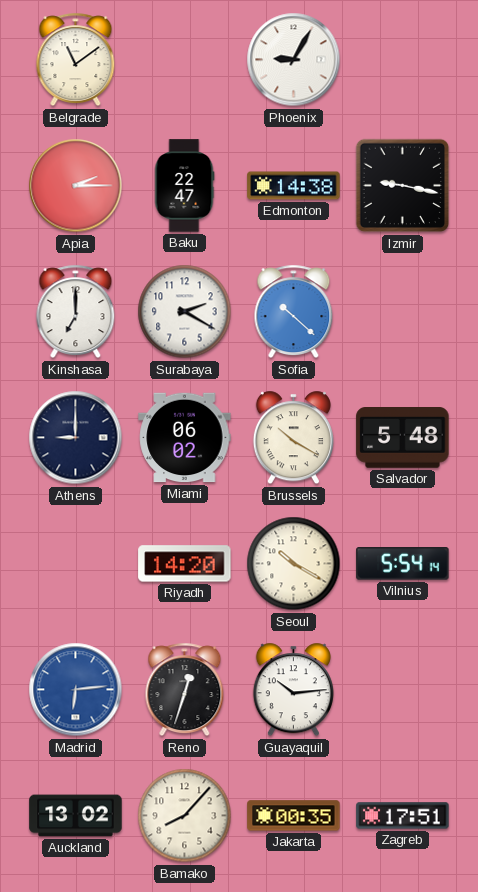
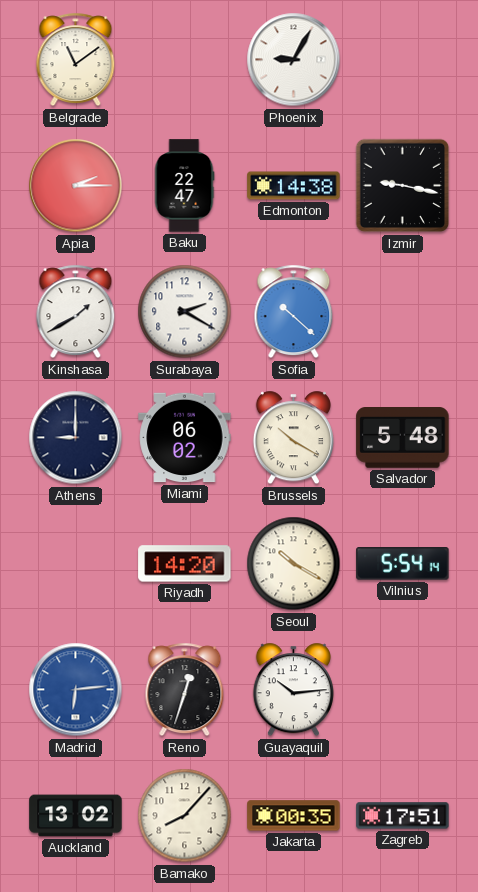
Kinshasa: 7:00 -> 1:40 (76, 312)
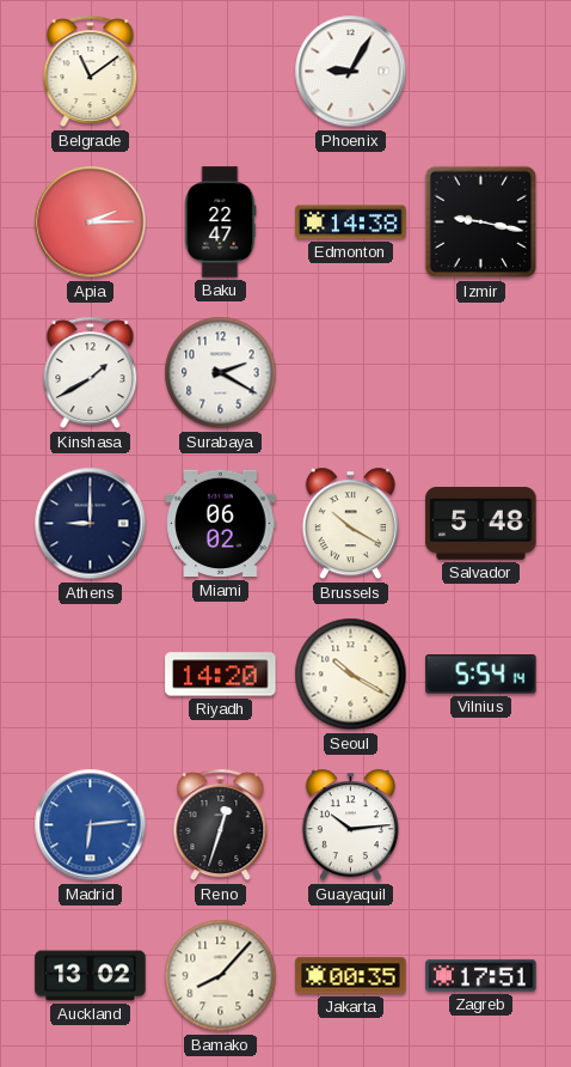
Sofia: 10:22 -> none (294, 312)
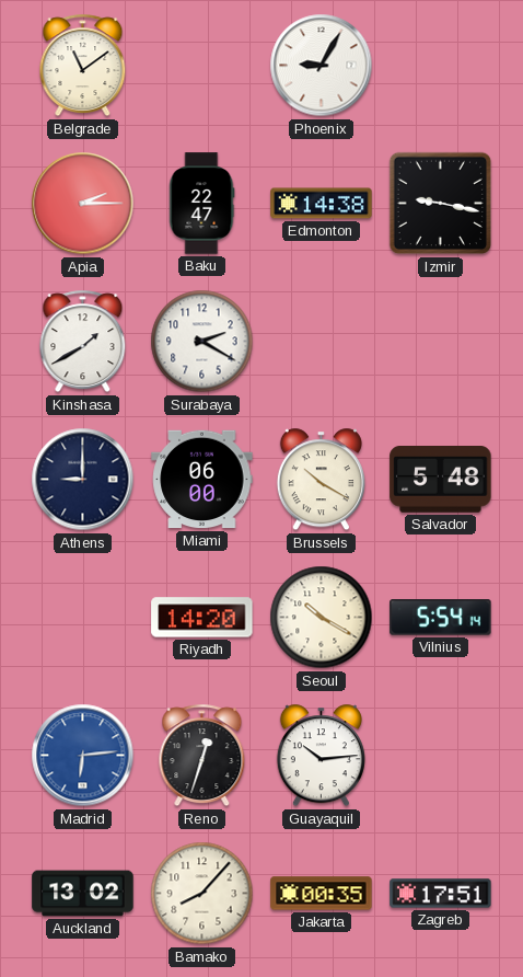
Miami: 06:02 -> 06:00 (202, 480)
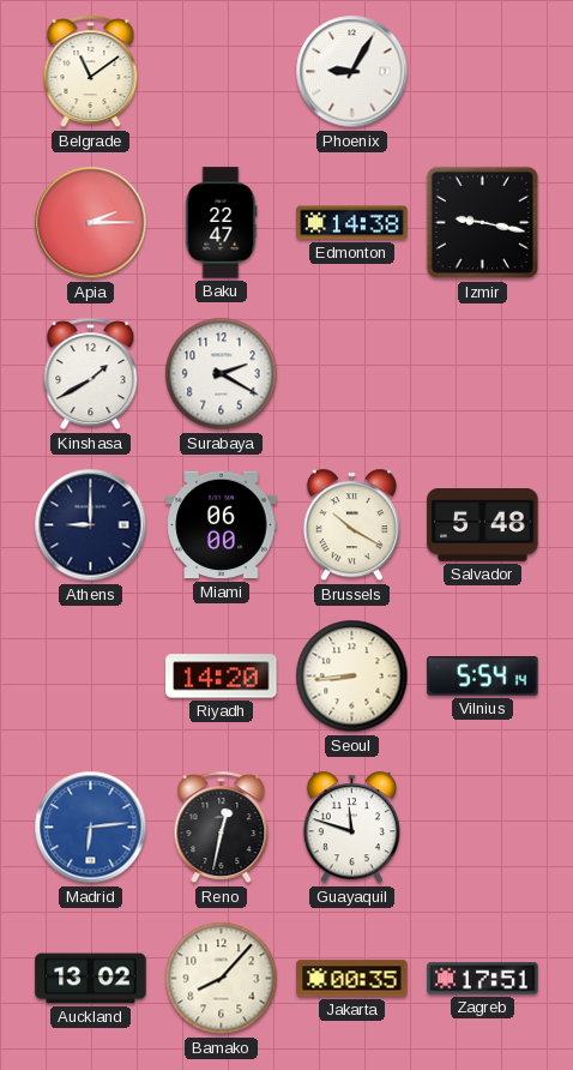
Seoul: 10:20 -> 8:44 (352, 677)
Reno: 12:33 -> 12:32 (222, 828)
Guayaquil: 10:14 -> 11:48 (351, 828)
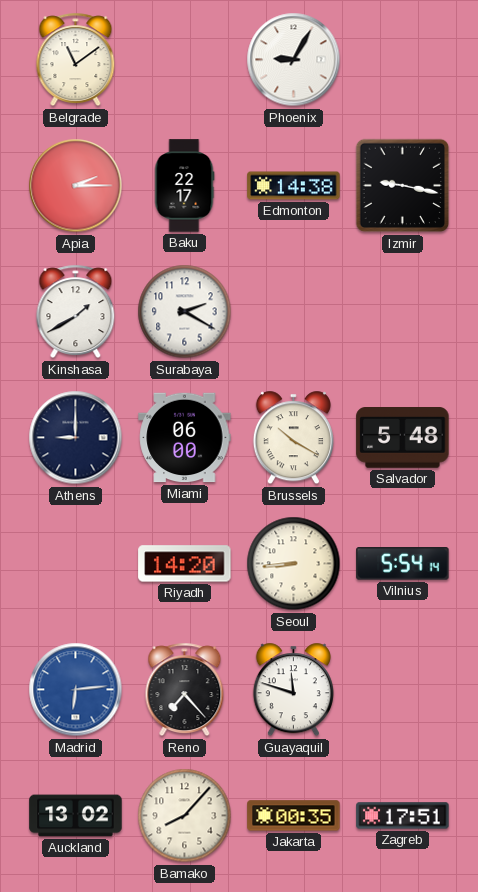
Baku: 22:47 -> 22:17 (184, 186)
Reno: 12:32 -> 7:23 (185, 690)
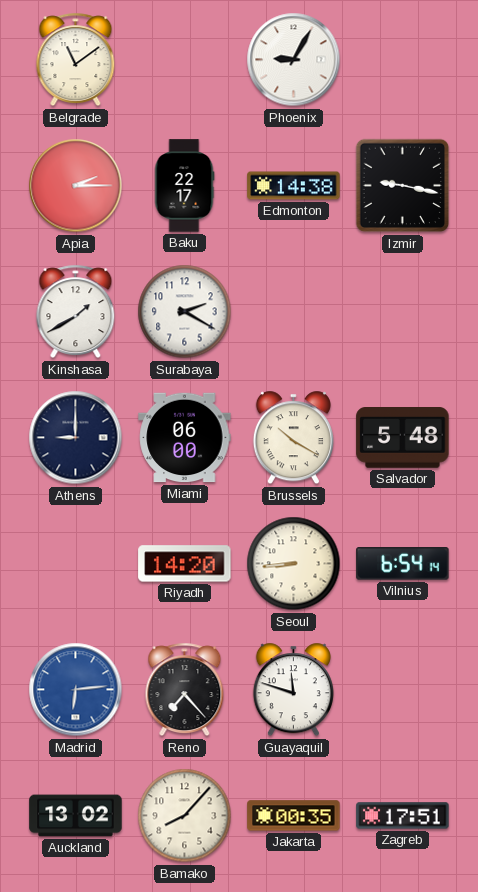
Vilnius: 5:54 -> 6:54 (403, 564)
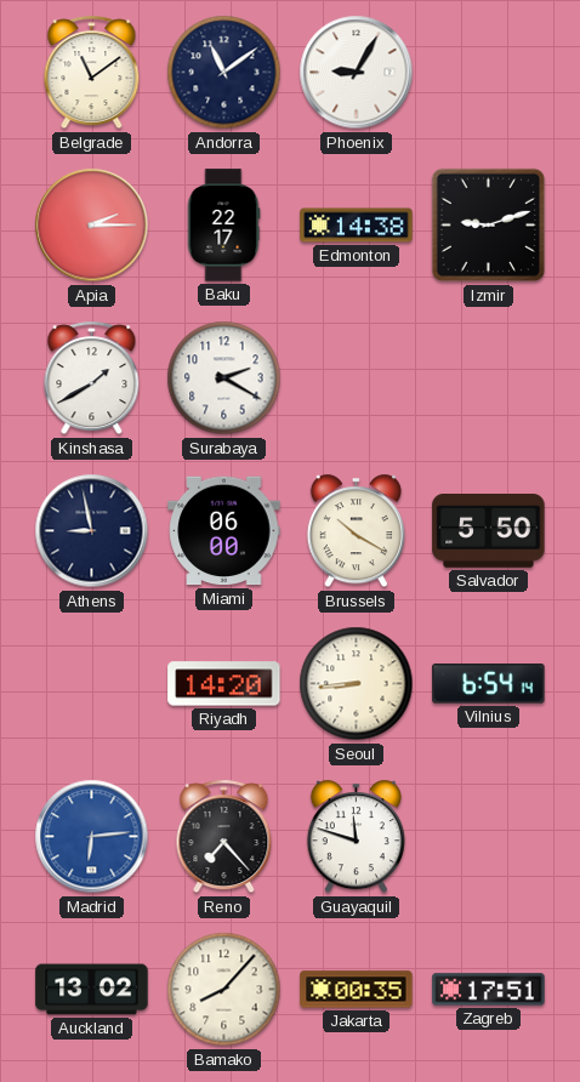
Andorra: none -> 11:09 (224, 73)
Izmir: 9:17 -> 9:12 (489, 226)
Athens: 9:00 -> 8:58 (92, 531)
Salvador: 5:48 -> 5:50 (489, 531)
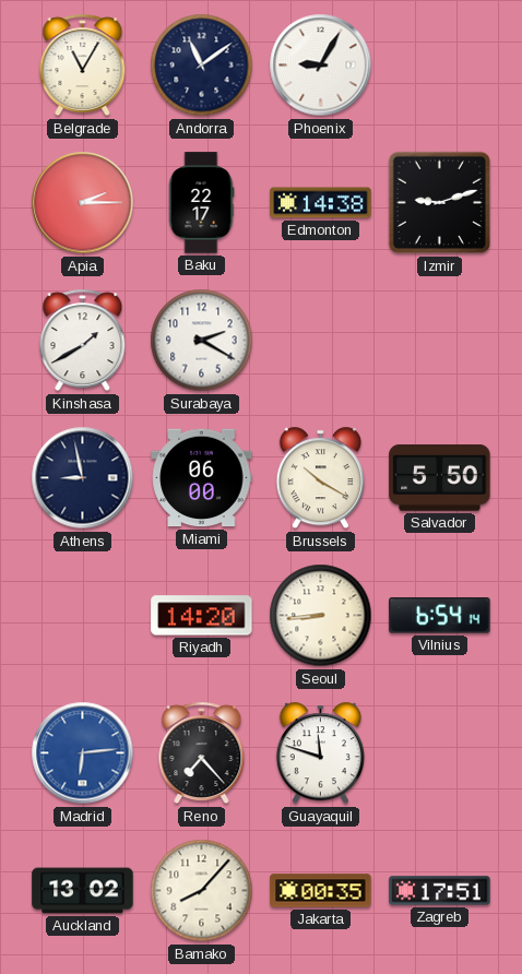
Belgrade: 11:09 -> 11:05 (83, 66)
